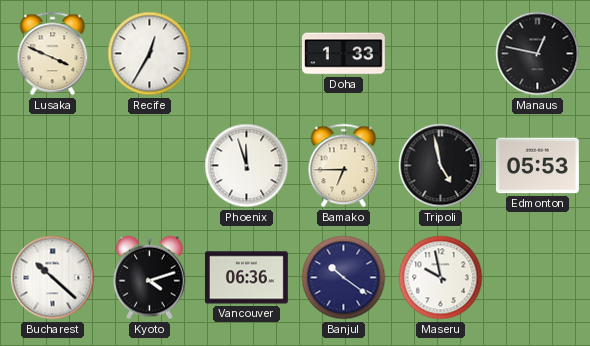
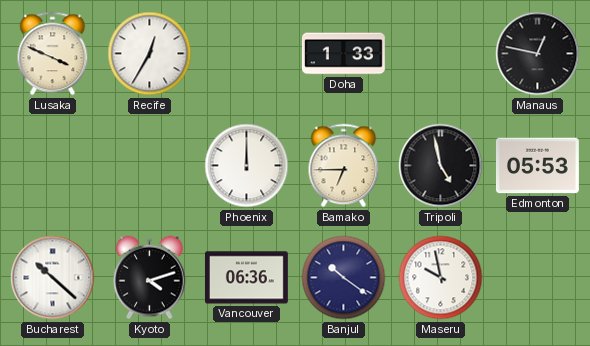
Phoenix: 11:57 -> 12:00 (247, 166)
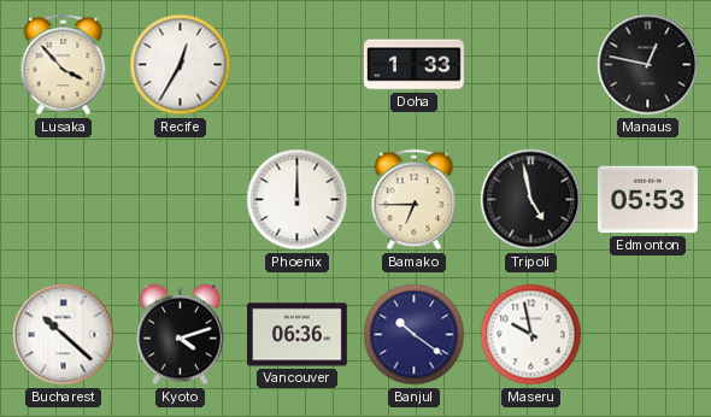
Lusaka: 3:49 -> 3:53 (64, 65)
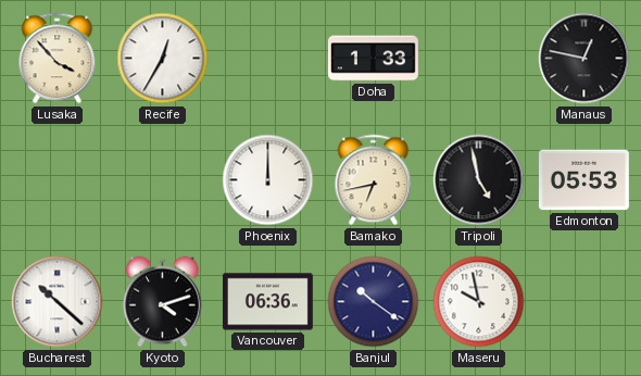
Bamako: 6:45 -> 6:43 (374, 180)
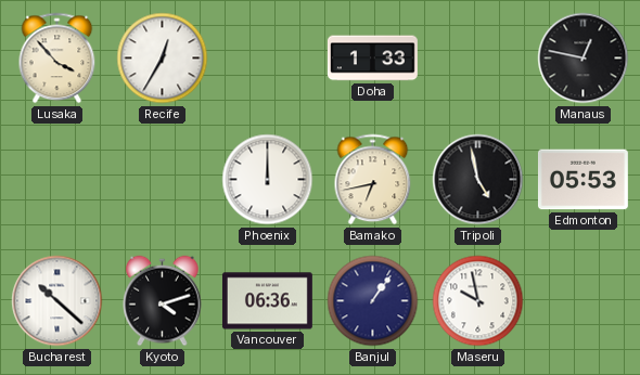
Banjul: 10:21 -> 1:06 (373, 301)
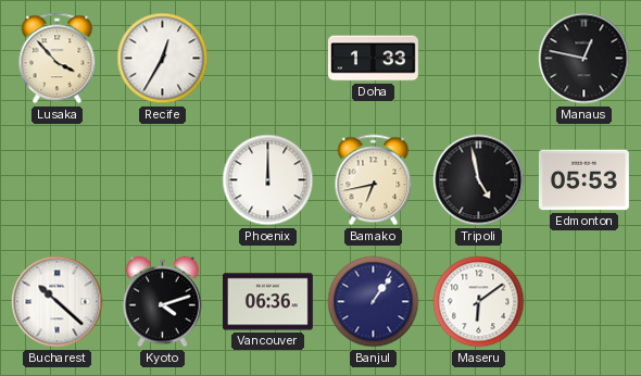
Maseru: 9:58 -> 6:09 (479, 302)
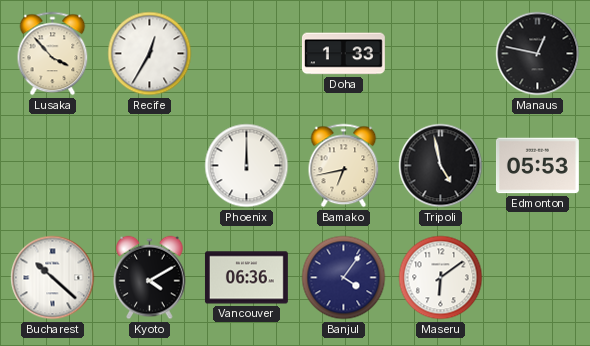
Kyoto: 4:12 -> 4:10 (150, 278)
Banjul: 1:06 -> 4:06 (344, 278)
